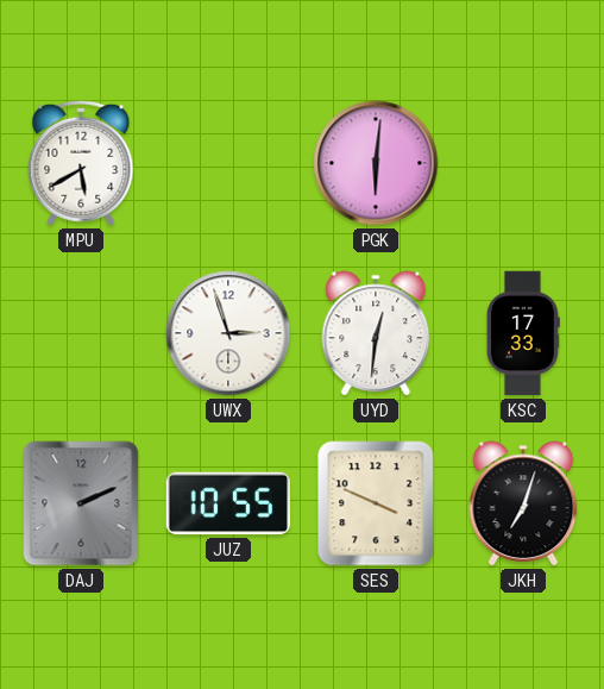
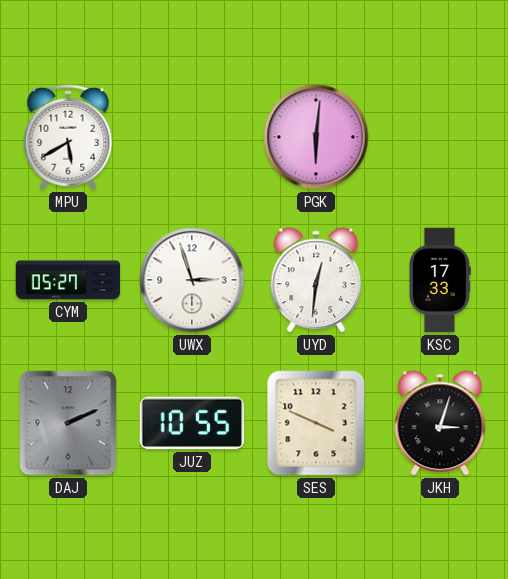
CYM: none -> 05:27 (68, 280)
JKH: 7:03 -> 3:03 (440, 423)
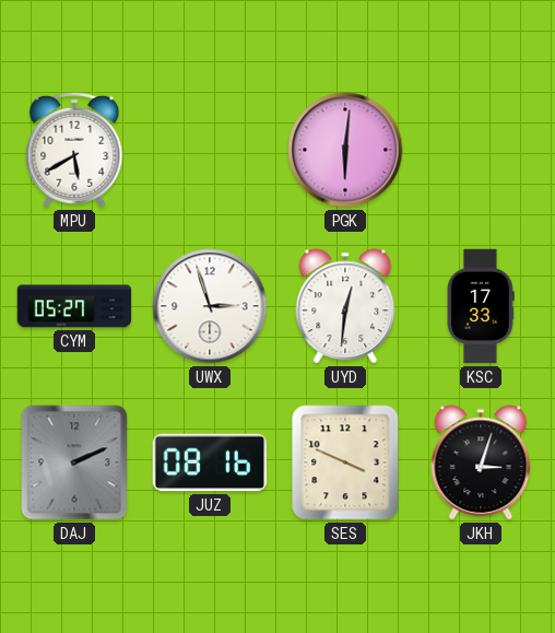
JUZ: 10:55 -> 08:16 (210, 462)
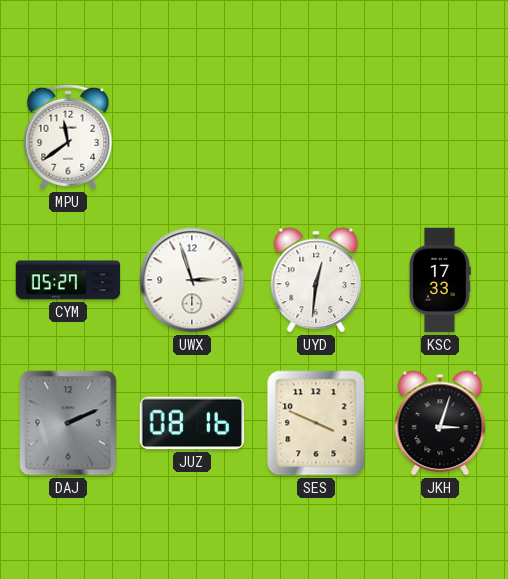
MPU: 5:40 -> 11:39 (68, 137)
PGK: 6:01 -> none (345, 150)
